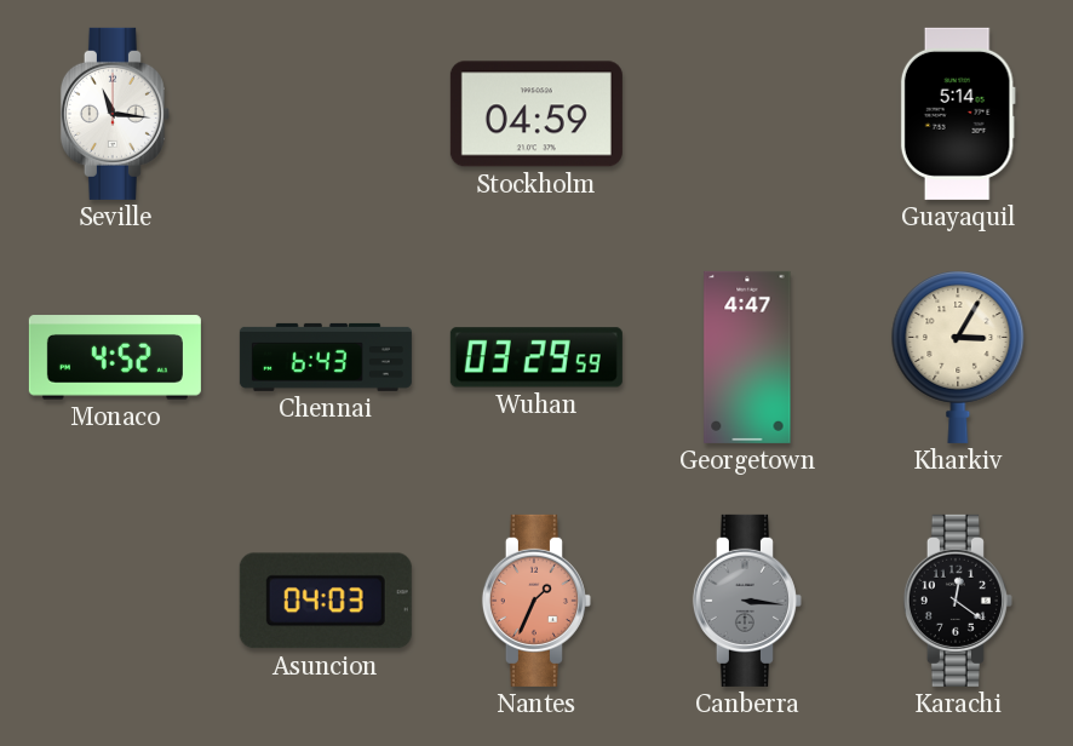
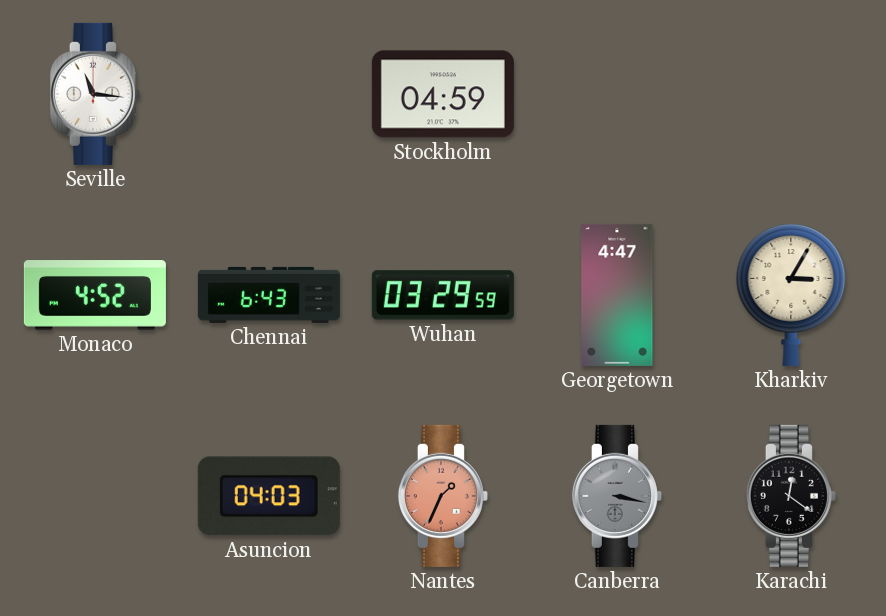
Guayaquil: 5:14 -> none (958, 114)
Canberra: 3:16 -> 3:17 (617, 496)
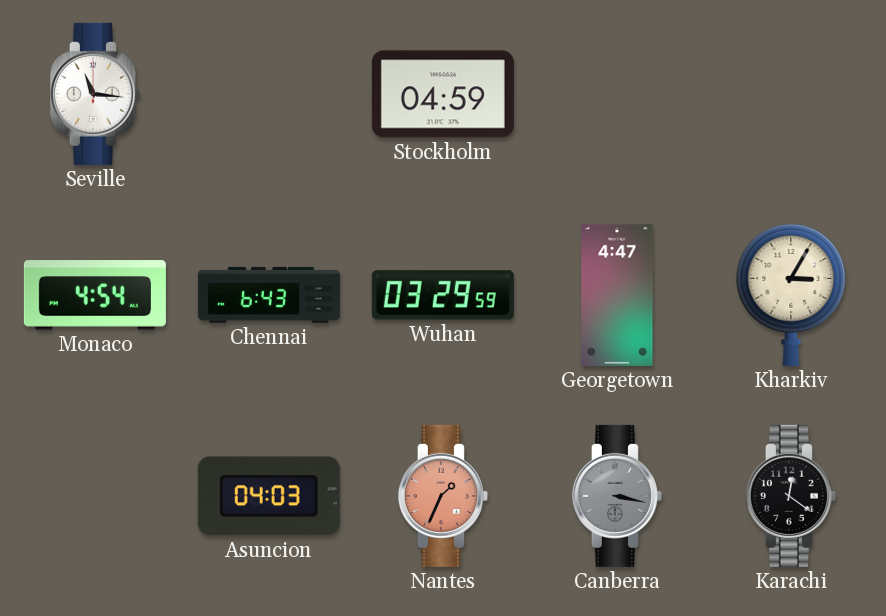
Monaco: 4:52 -> 4:54 (95, 295)
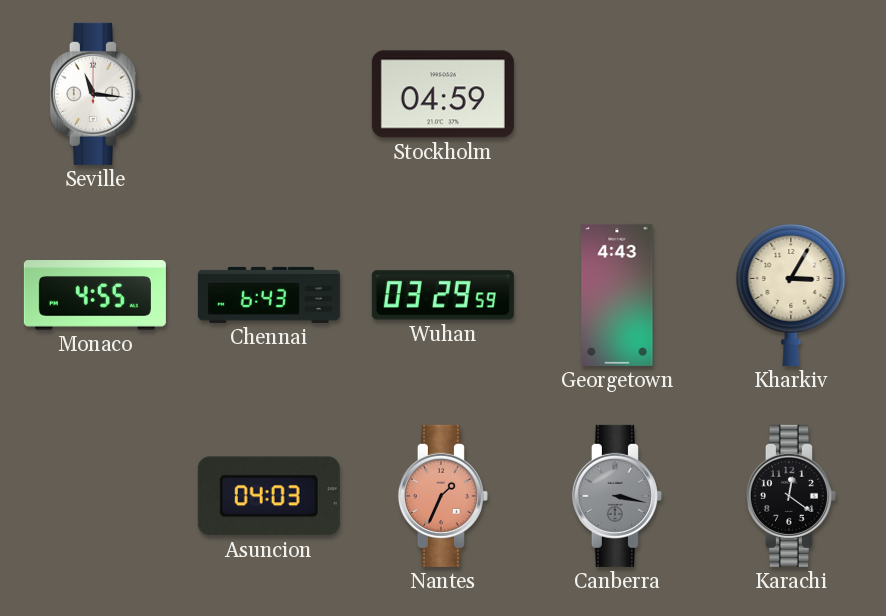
Monaco: 4:54 -> 4:55 (95, 295)
Georgetown: 4:47 -> 4:43 (617, 295)
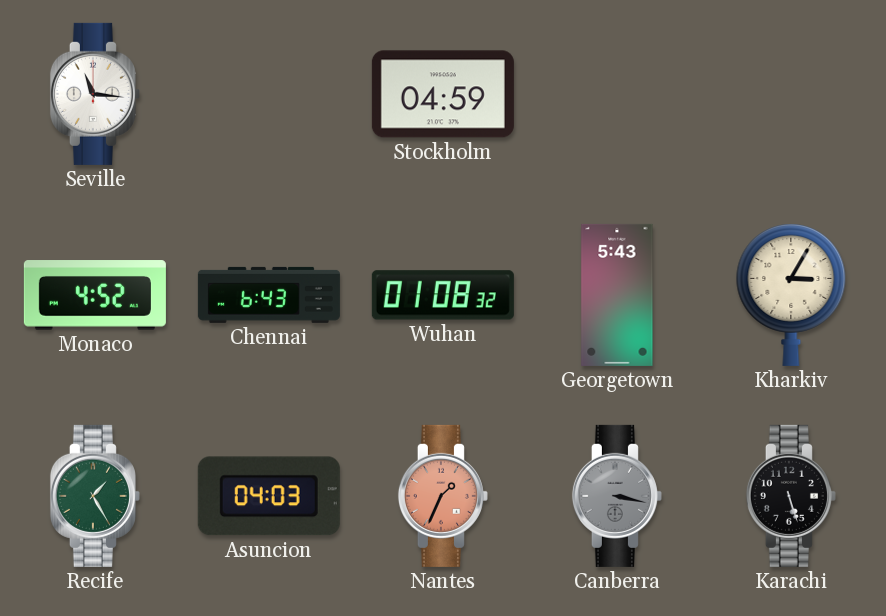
Monaco: 4:55 -> 4:52 (95, 295)
Wuhan: 03:29 -> 01:08 (443, 295)
Georgetown: 4:43 -> 5:43 (617, 295)
Recife: none -> 1:25 (95, 496)
Karachi: 12:21 -> 5:27 (791, 496)
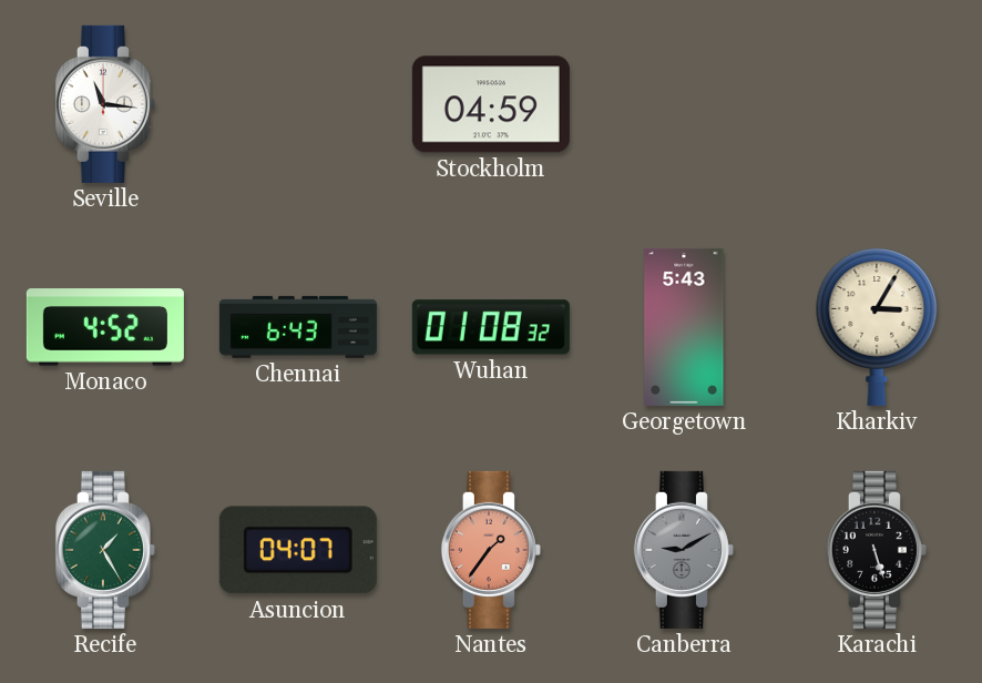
Asuncion: 04:03 -> 04:07 (298, 550)
Nantes: 1:34 -> 1:36 (491, 550)
Canberra: 3:17 -> 9:10 (684, 550)
